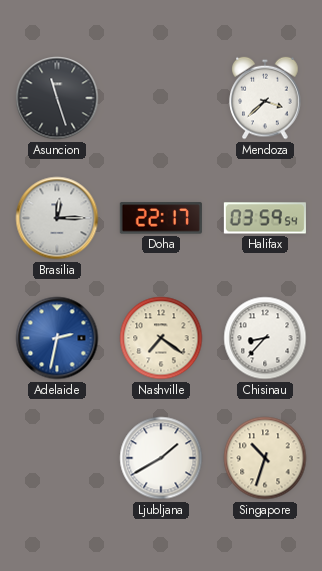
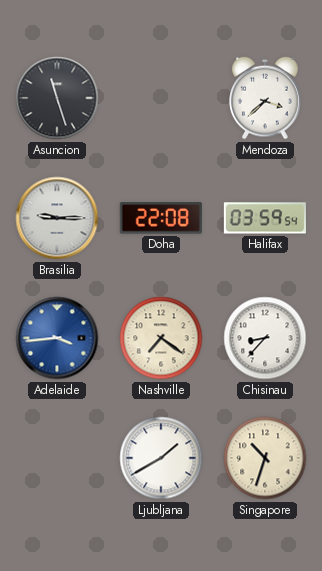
Brasilia: 12:15 -> 9:15 (57, 218)
Doha: 22:17 -> 22:08 (161, 218)
Adelaide: 2:32 -> 3:44 (57, 338)
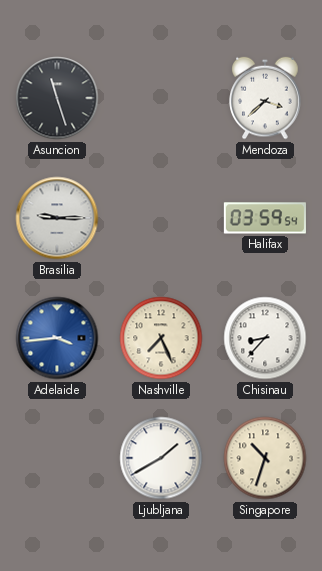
Doha: 22:08 -> none (161, 218)
Nashville: 7:21 -> 7:26 (161, 338)
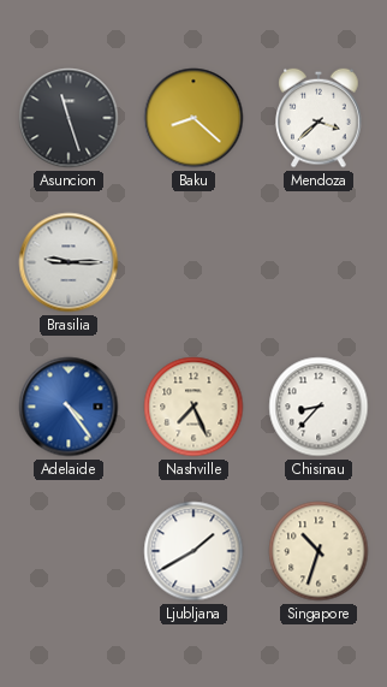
Baku: none -> 8:22 (194, 118)
Halifax: 03:59 -> none (265, 218)
Adelaide: 3:44 -> 4:24 (69, 407)
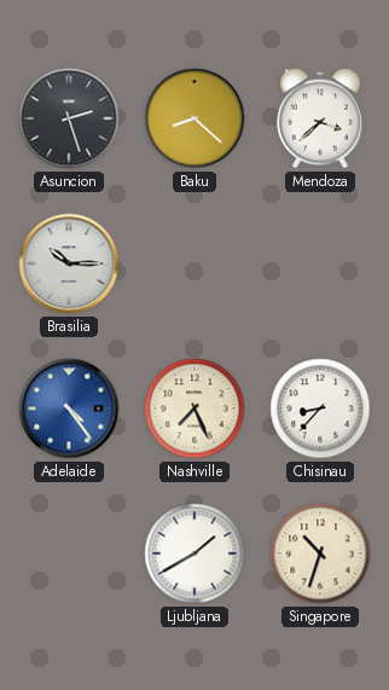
Asuncion: 11:27 -> 2:27 (69, 118)
Brasilia: 9:15 -> 10:15 (69, 263)
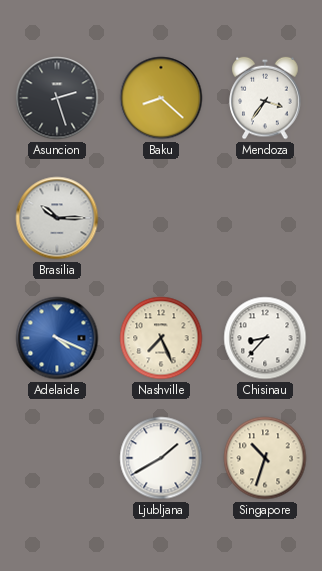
Mendoza: 3:38 -> 3:36 (265, 98)
Adelaide: 4:24 -> 4:19 (57, 338)
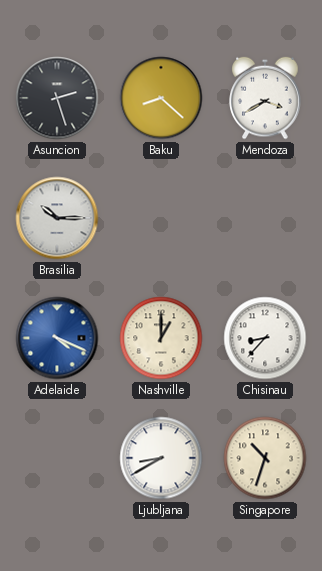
Mendoza: 3:36 -> 3:40 (265, 98)
Nashville: 7:26 -> 1:00 (161, 338)
Ljubljana: 1:40 -> 8:40 (161, 458)
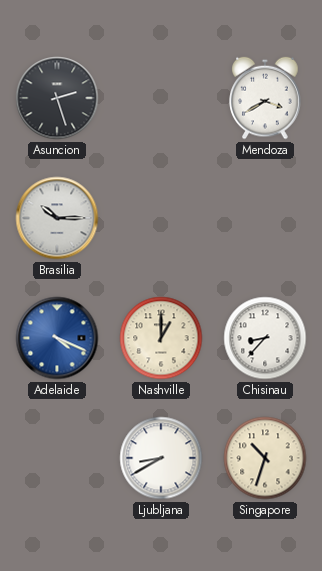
Baku: 8:22 -> none (161, 98)
